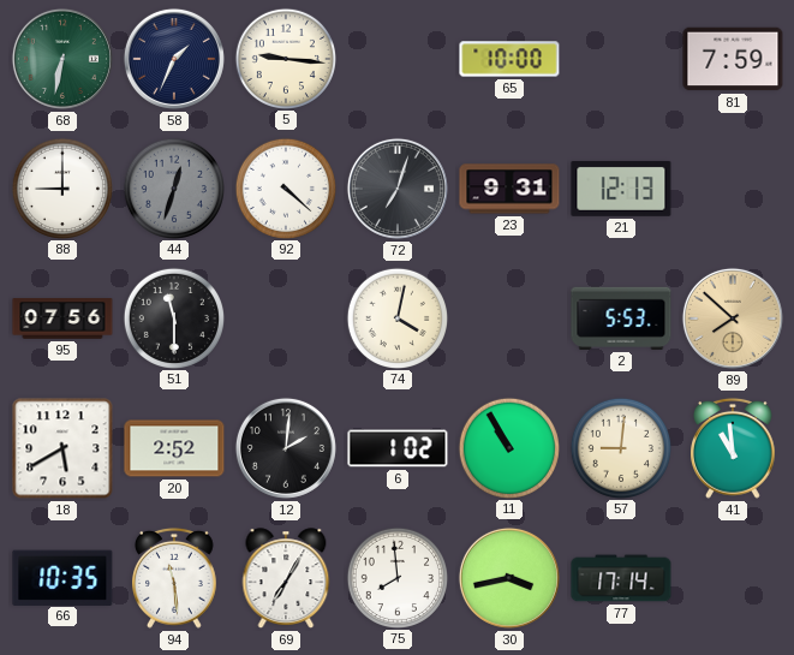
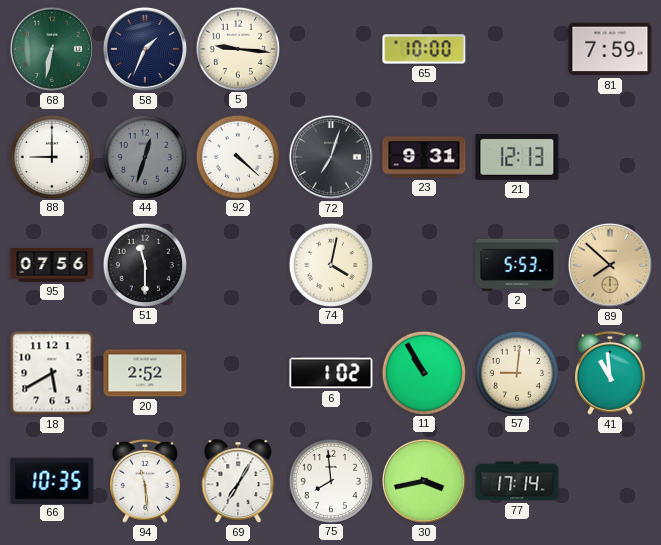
12: 2:01 -> none (286, 448)
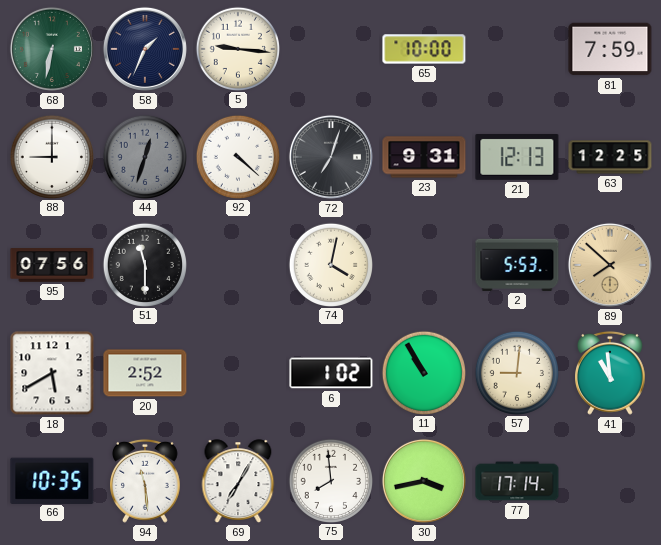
63: none -> 12:25 (610, 157)
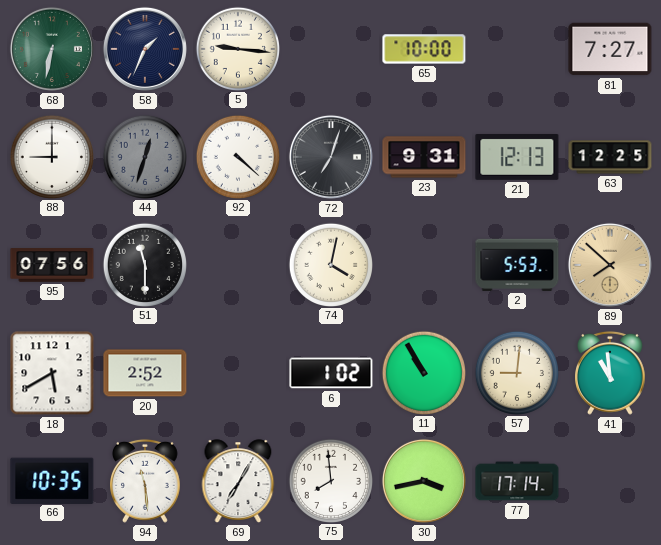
81: 7:59 -> 7:27 (610, 49)
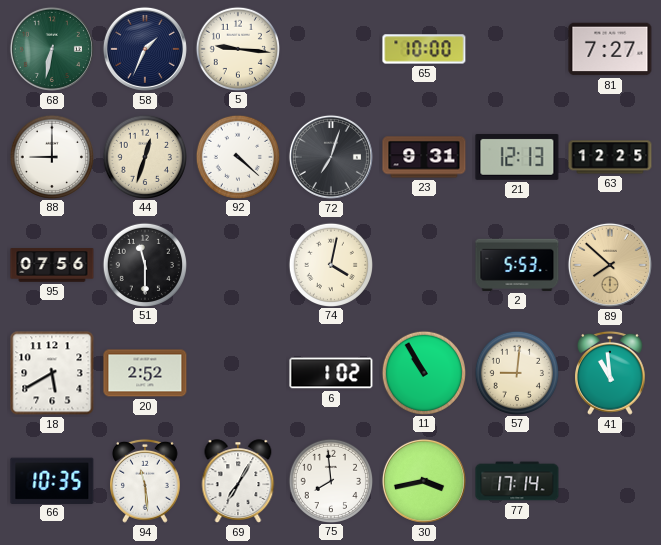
44 dial: grey -> cream (144, 156)
